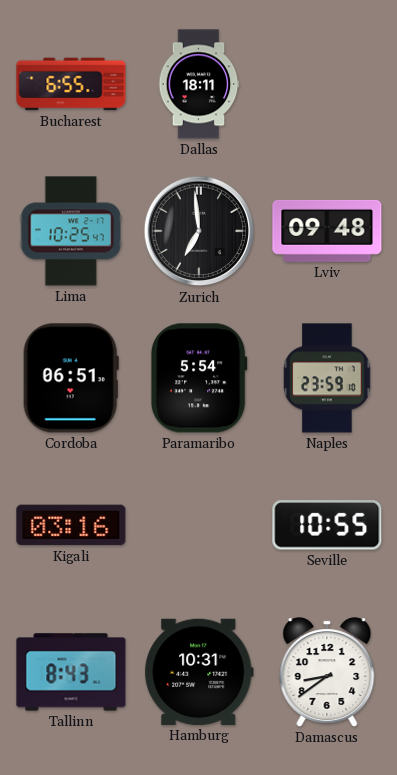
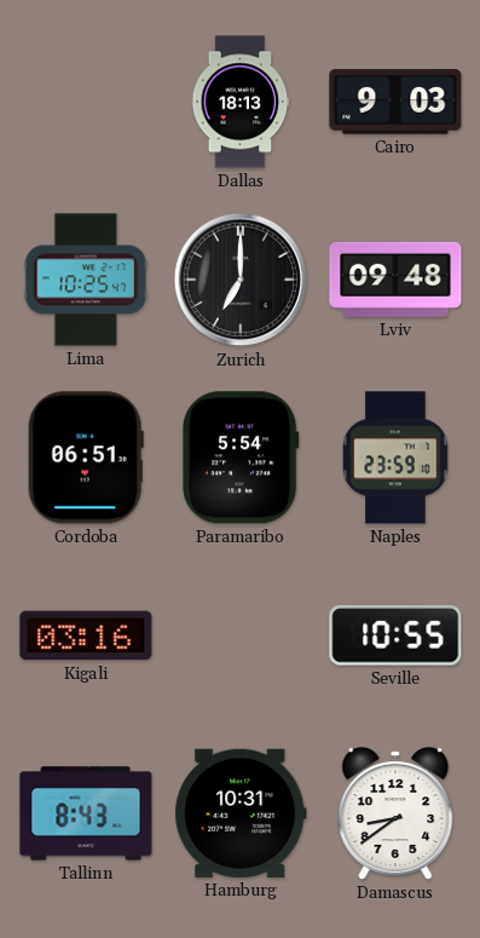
Bucharest: 6:55 -> none (71, 84)
Dallas: 18:11 -> 18:13 (241, 102)
Cairo: none -> 9:03 (395, 102)
Zurich: 6:59 -> 7:00 (241, 280)
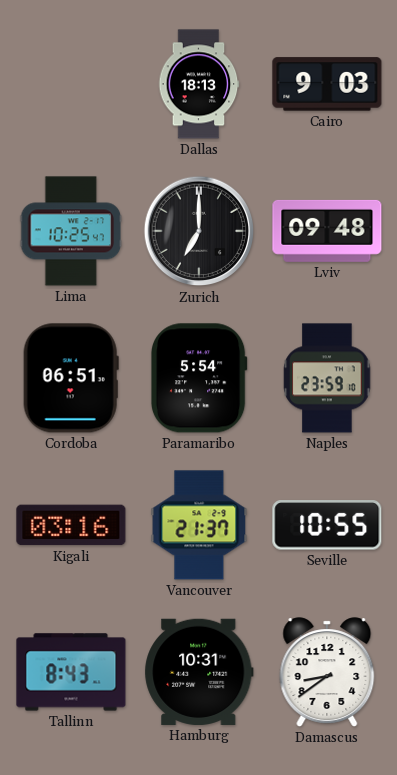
Vancouver: none -> 21:37 (199, 525)
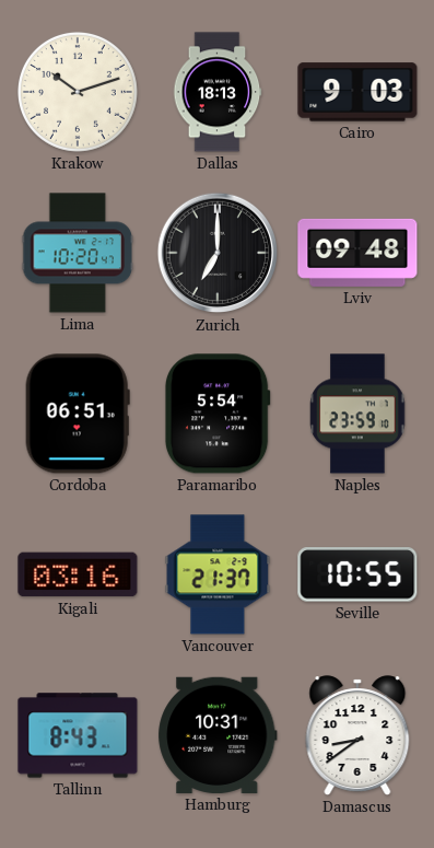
Krakow: none -> 10:12 (78, 92)
Lima: 10:25 -> 10:20 (78, 253)
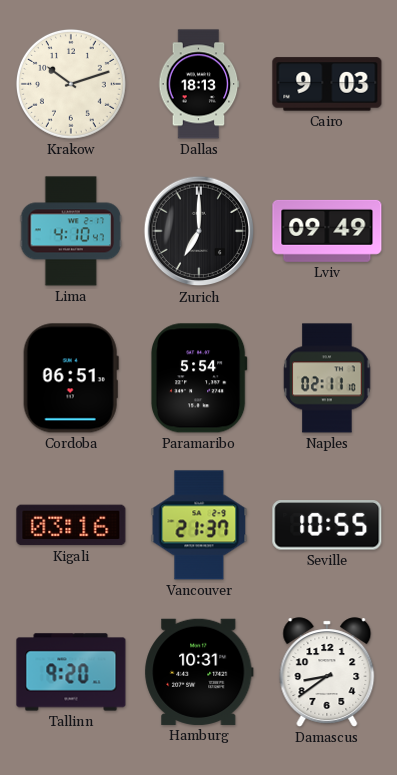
Lima: 10:20 -> 4:10 (71, 231)
Lviv: 09:48 -> 09:49 (327, 231)
Naples: 23:59 -> 02:11 (327, 378)
Tallinn: 8:43 -> 9:20 (71, 672)
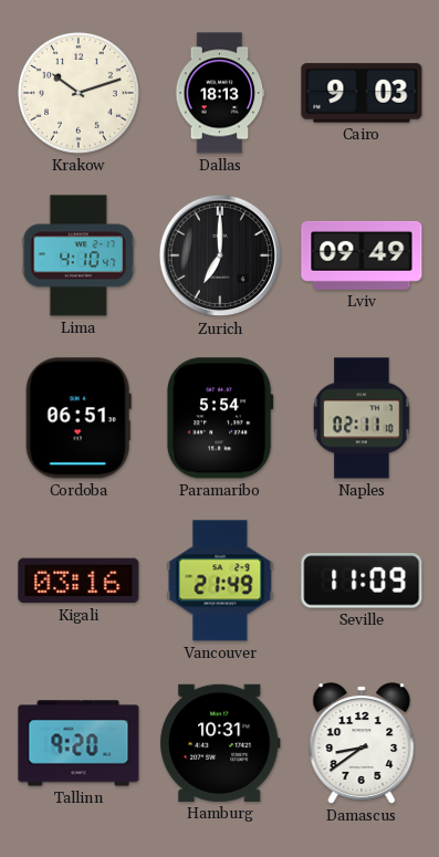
Vancouver: 21:37 -> 21:49 (220, 581)
Seville: 10:55 -> 11:09 (362, 581)
